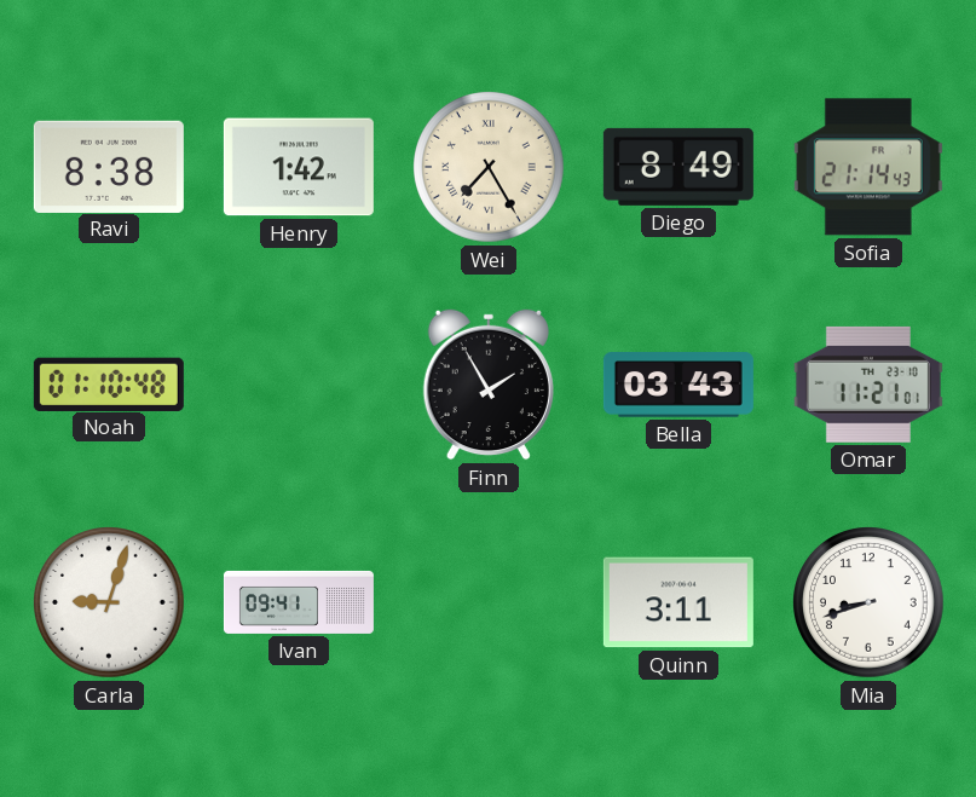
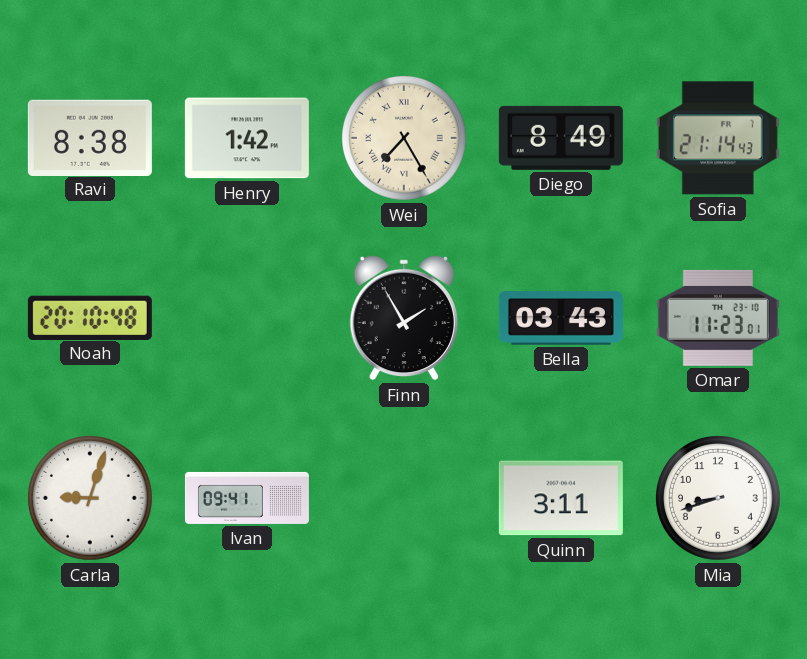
Noah: 01:10 -> 20:10 (90, 317)
Omar: 11:21 -> 11:23 (718, 318)
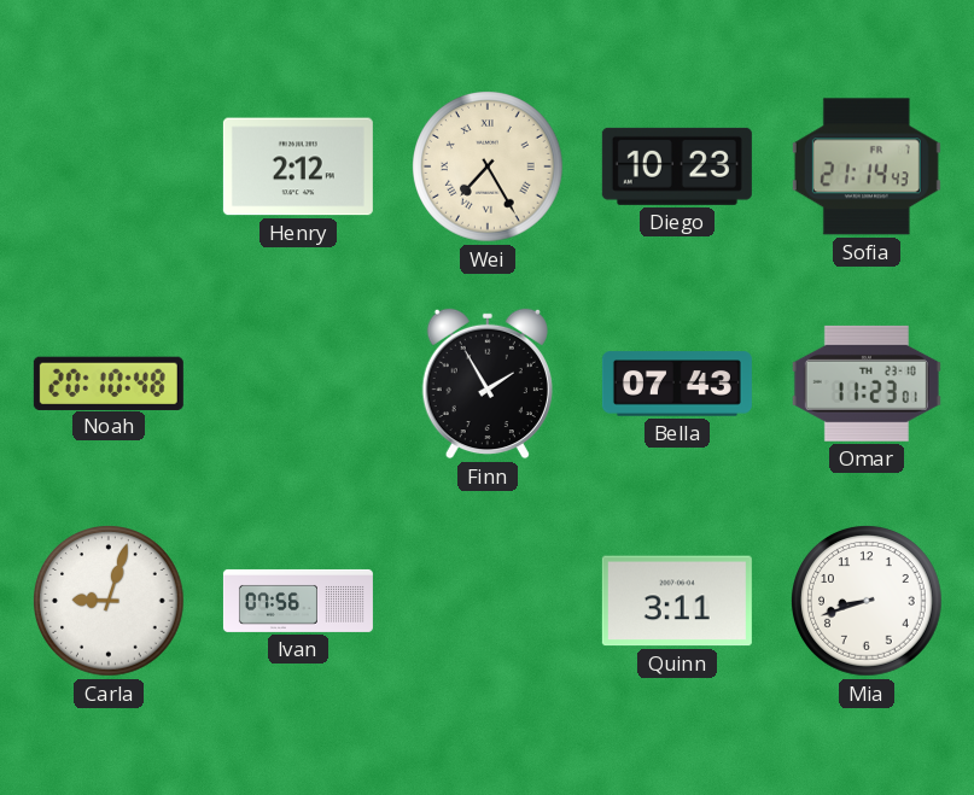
Ravi: 8:38 -> none (90, 137)
Henry: 1:42 -> 2:12 (298, 166)
Diego: 8:49 -> 10:23 (677, 166)
Bella: 03:43 -> 07:43 (677, 384)
Ivan: 09:41 -> 07:56 (298, 601)
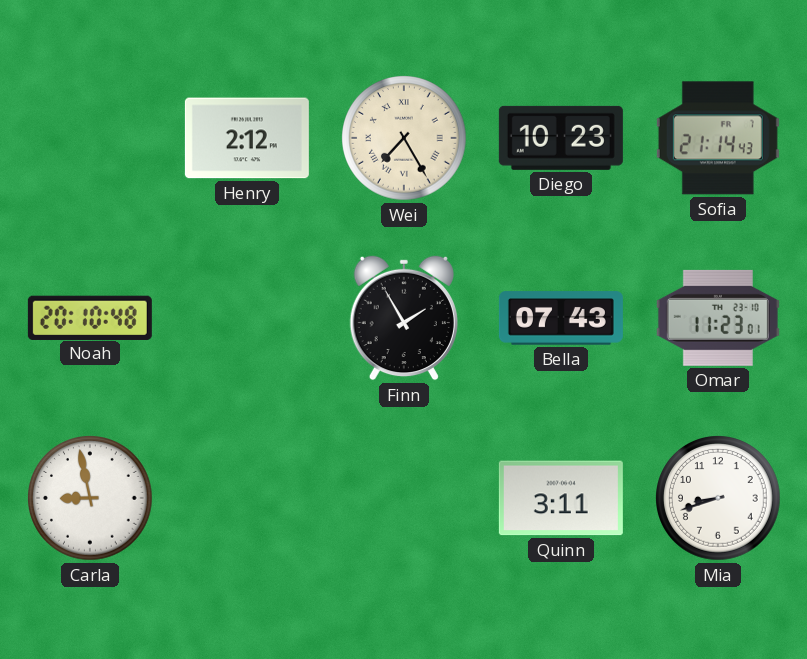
Carla: 9:03 -> 8:58 (90, 498)
Ivan: 07:56 -> none (298, 601)
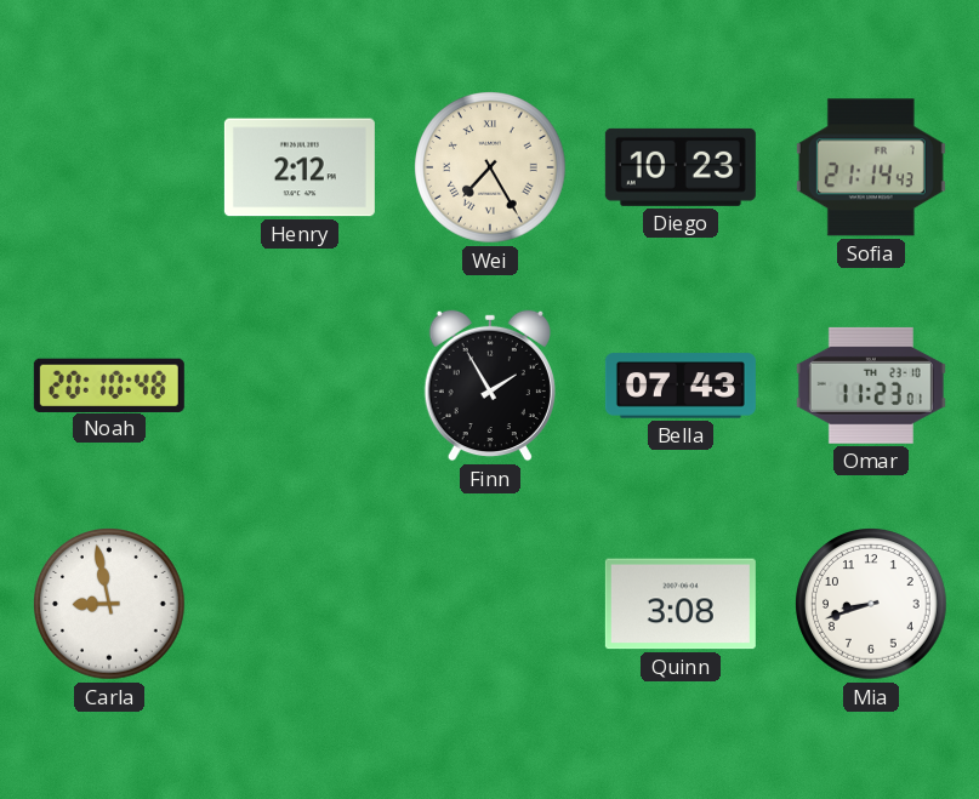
Quinn: 3:11 -> 3:08 (681, 604)
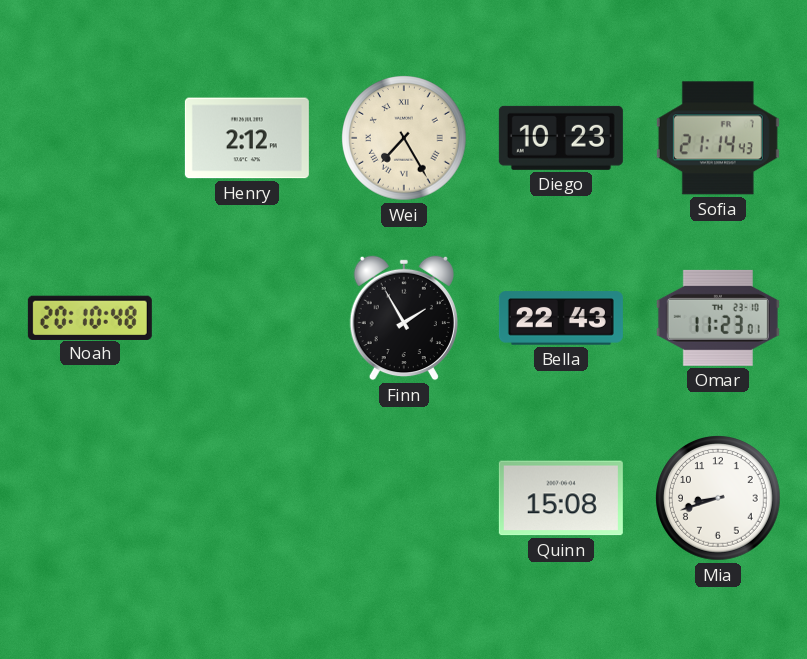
Bella: 07:43 -> 22:43 (561, 318)
Carla: 8:58 -> none (109, 604)
Quinn: 3:08 -> 15:08 (561, 498)
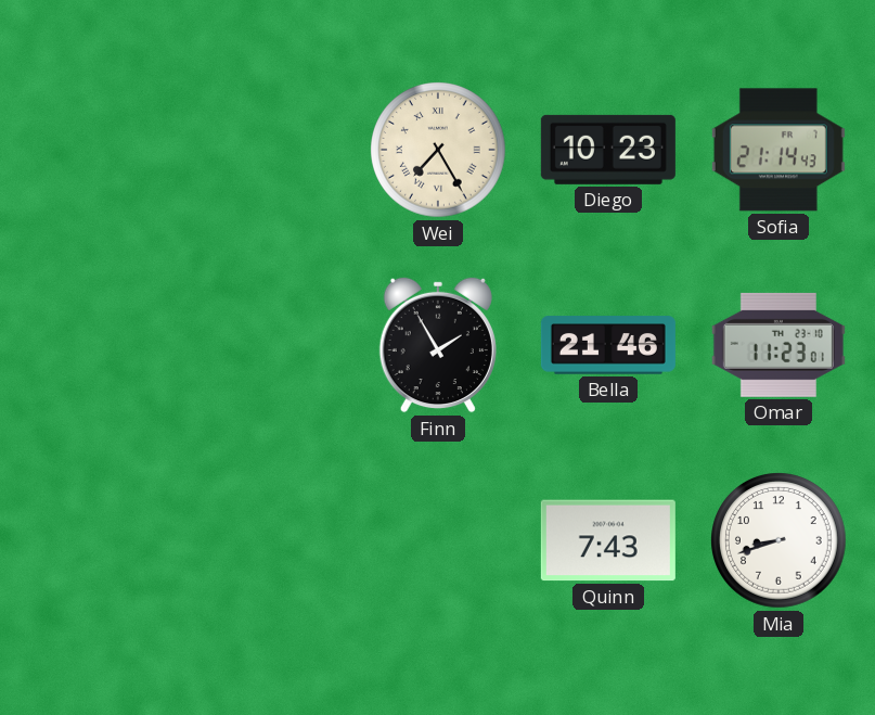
Henry: 2:12 -> none (247, 138)
Noah: 20:10 -> none (90, 317)
Bella: 22:43 -> 21:46 (608, 345)
Quinn: 15:08 -> 7:43 (608, 540)
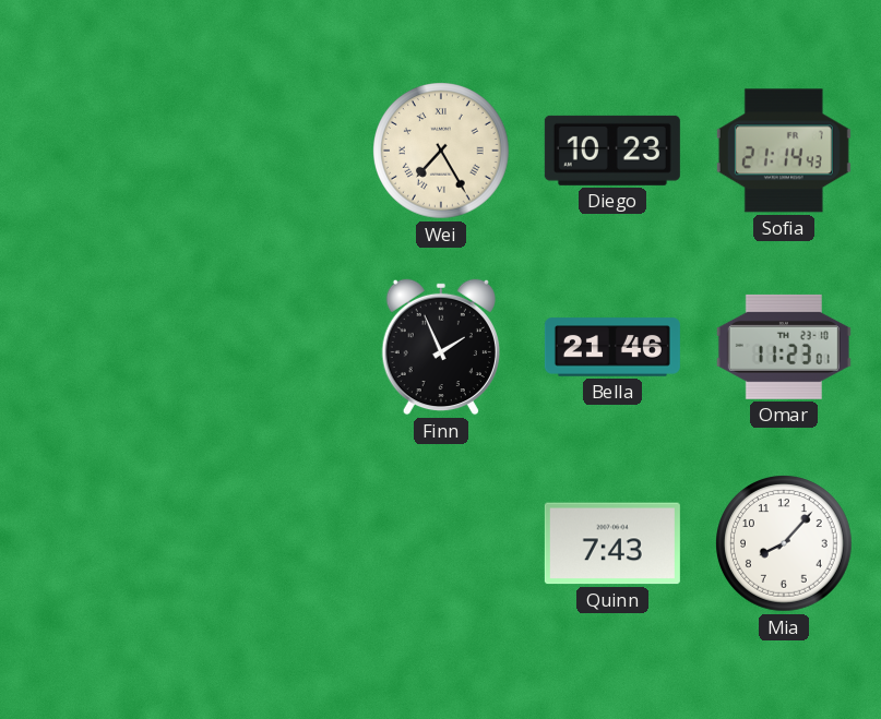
Finn: 1:55 -> 1:56 (441, 347)
Mia: 8:42 -> 8:07 (784, 543)
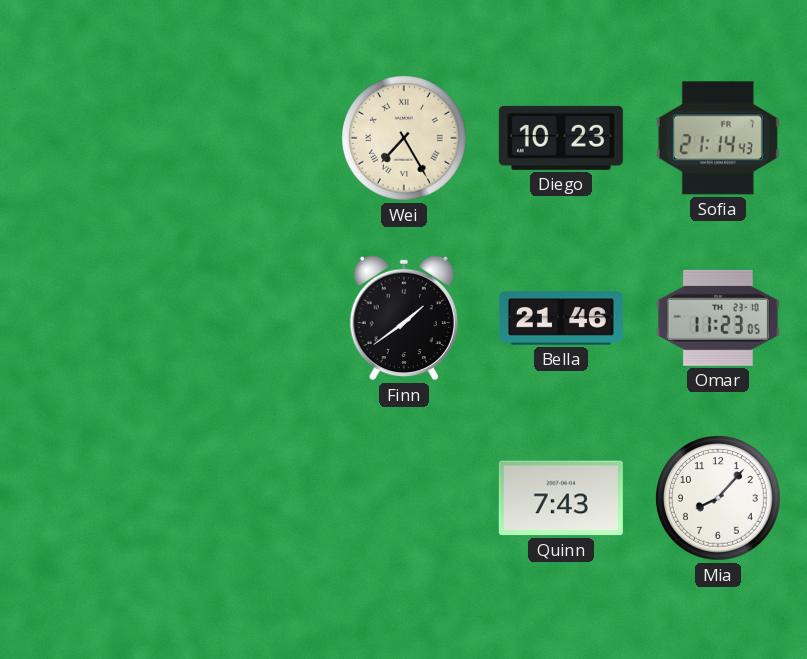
Finn: 1:56 -> 1:39 (404, 318)
Omar: 11:23:01 -> 11:23:05 (718, 318)
